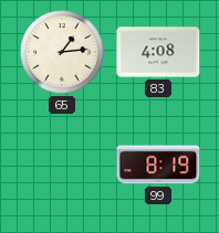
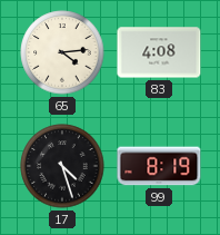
65: 1:14 -> 4:14 (62, 52)
17: none -> 4:27 (62, 166)
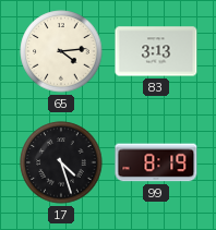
83: 4:08 -> 3:13 (156, 51)
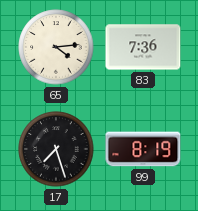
83: 3:13 -> 7:36 (143, 47)
17: 4:27 -> 7:27 (56, 149)
